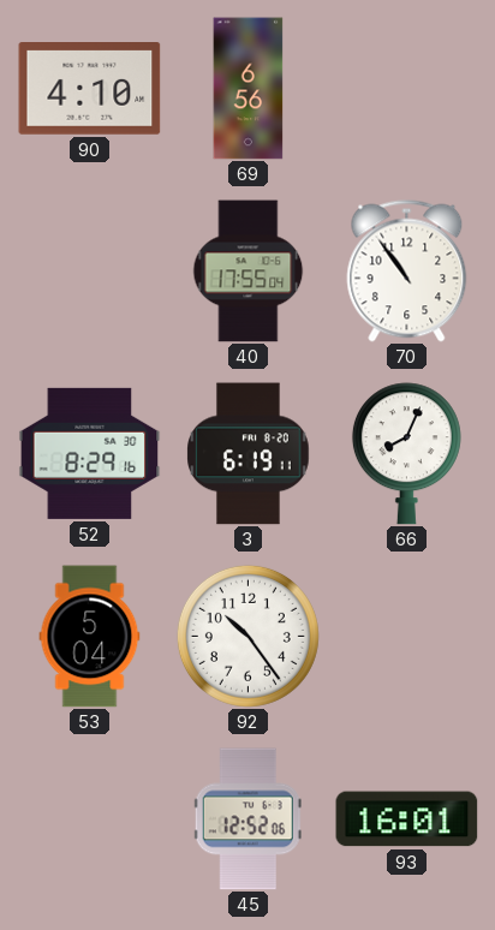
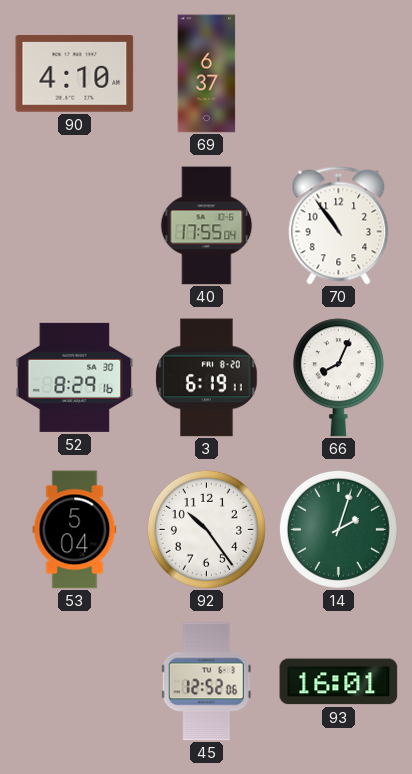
69: 6:56 -> 6:37 (207, 74)
14: none -> 2:03 (338, 529)
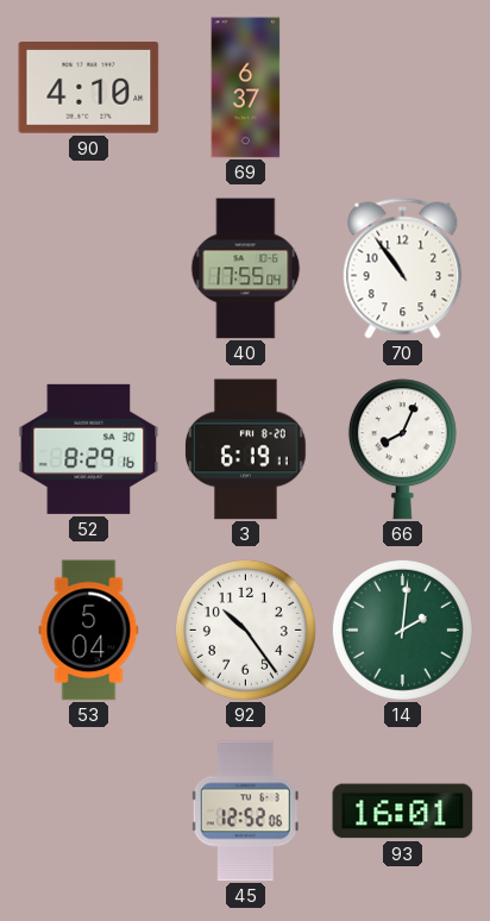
14: 2:03 -> 2:01 (402, 629)
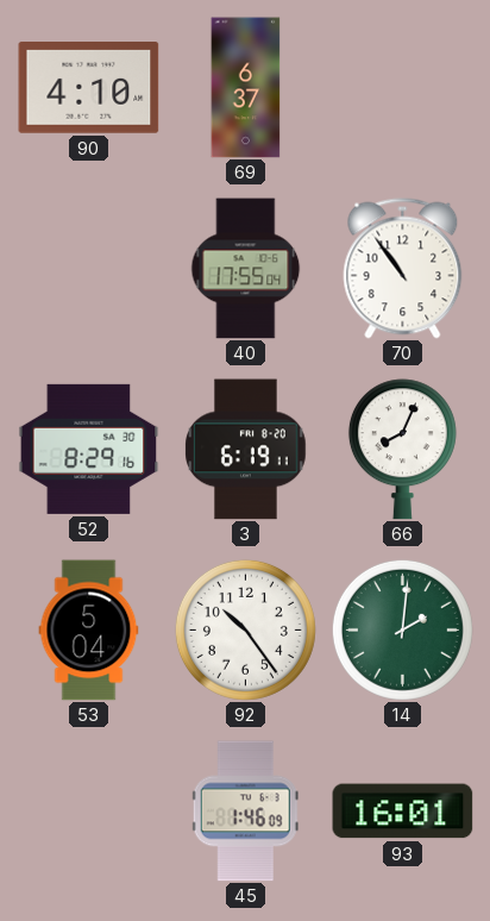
45: 12:52 -> 1:46 (245, 812)
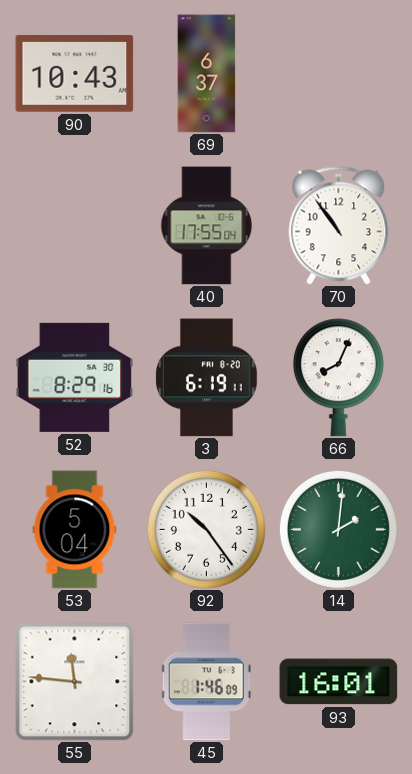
90: 4:10 -> 10:43 (75, 74)
55: none -> 11:46 (75, 682)
